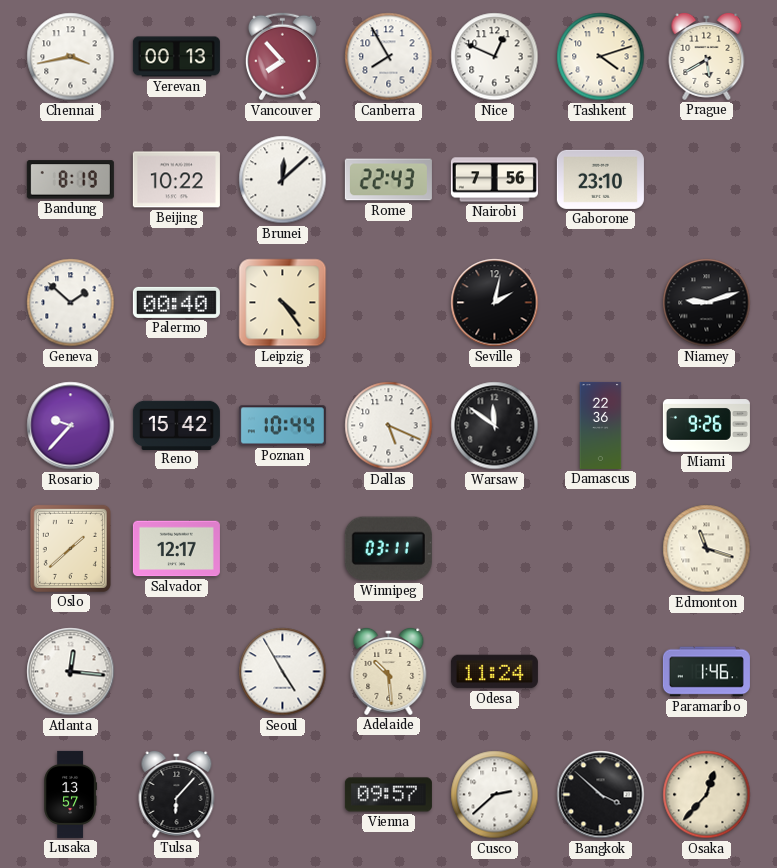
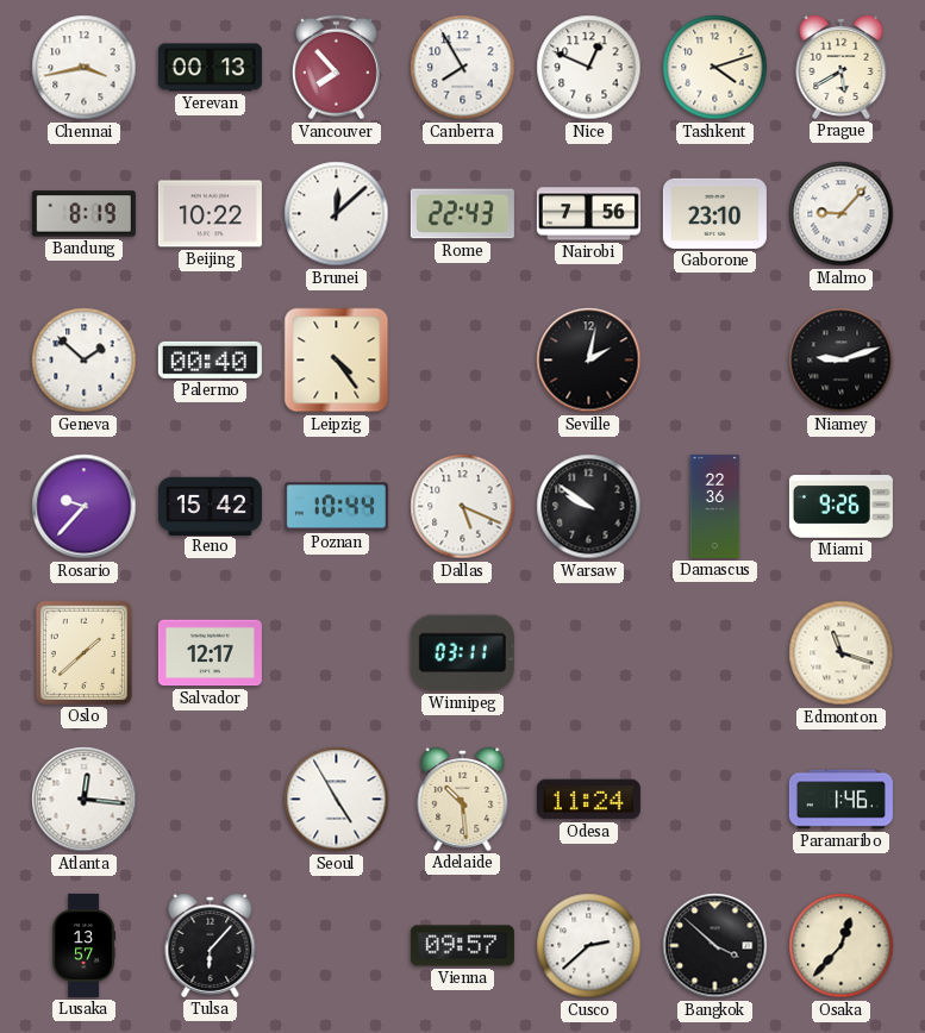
Malmo: none -> 9:07 (842, 214)
Warsaw: 11:51 -> 9:51 (589, 507)
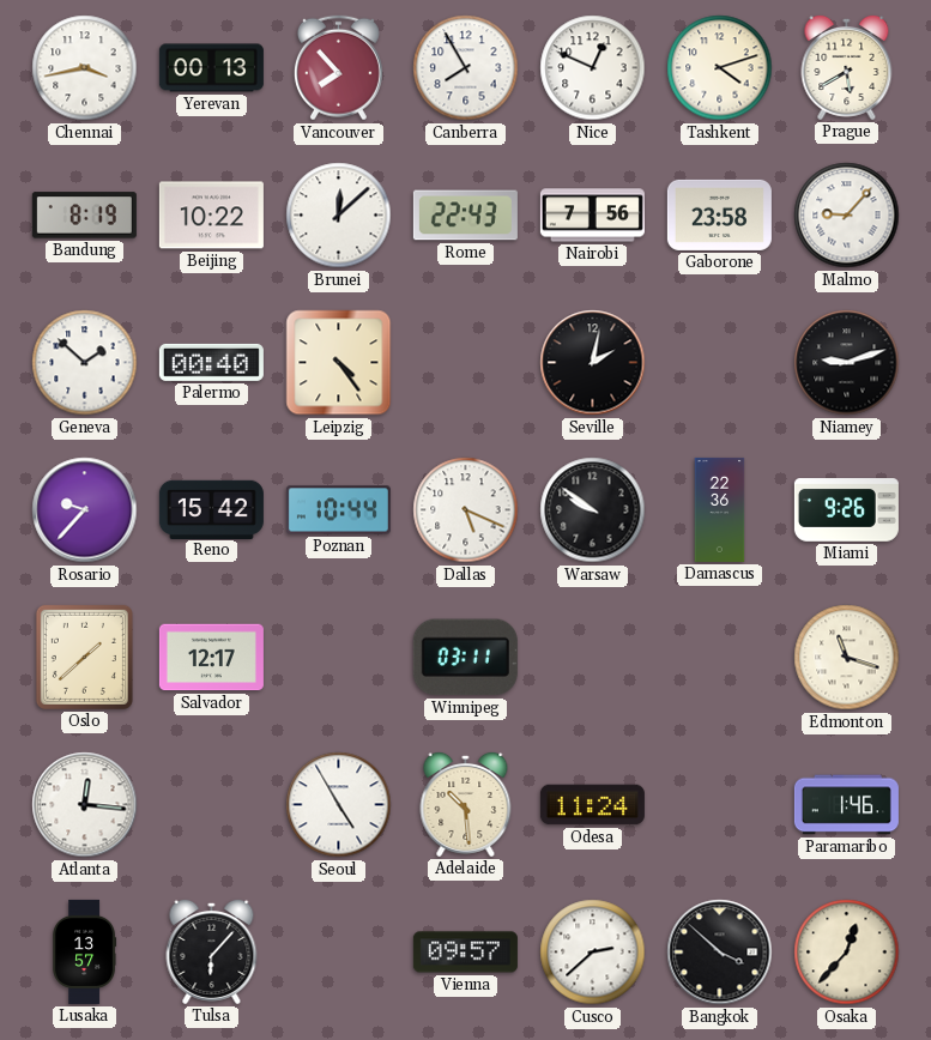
Gaborone: 23:10 -> 23:58 (719, 214)
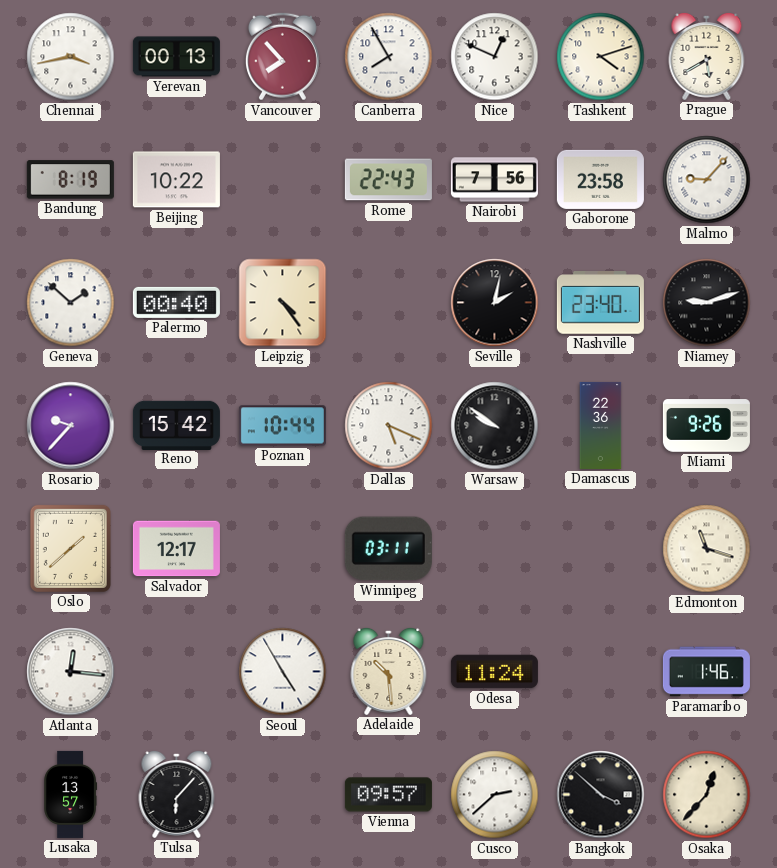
Brunei: 12:08 -> none (339, 216)
Nashville: none -> 23:40 (600, 303)
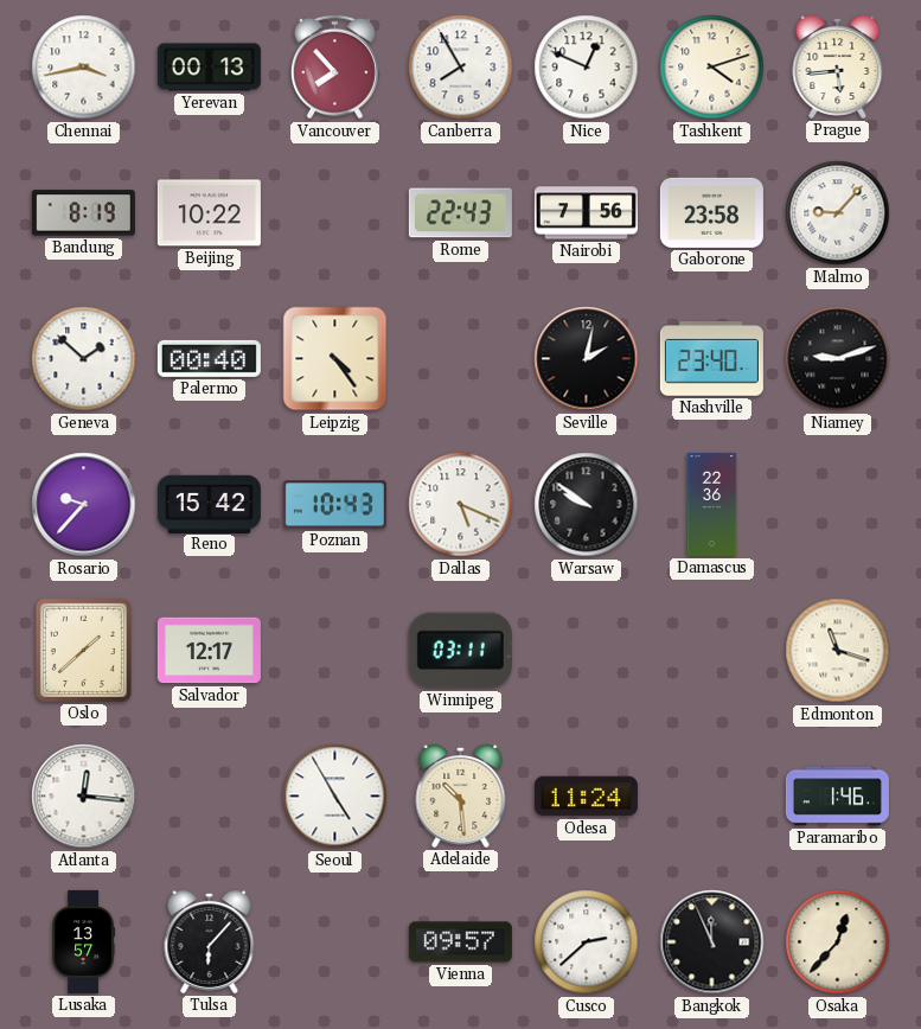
Prague: 5:40 -> 5:44 (838, 66)
Poznan: 10:44 -> 10:43 (334, 505)
Miami: 9:26 -> none (706, 426)
Bangkok: 3:52 -> 11:56 (712, 942)
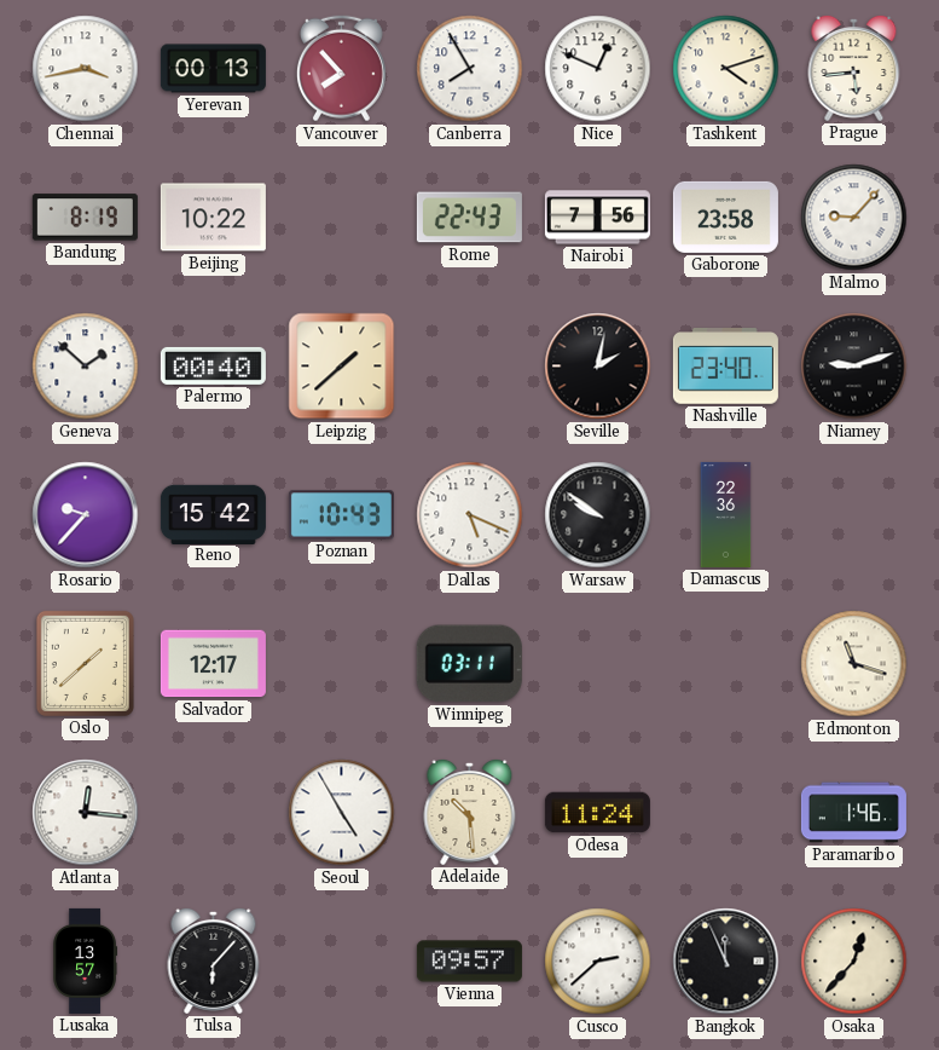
Leipzig: 4:24 -> 1:38 (342, 367)
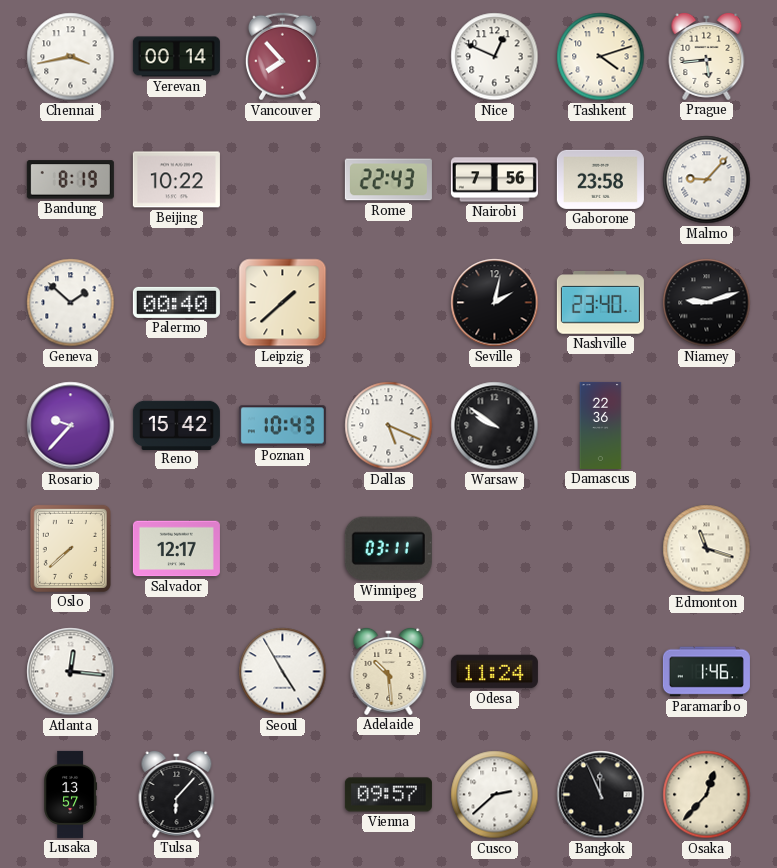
Yerevan: 00:13 -> 00:14 (176, 57)
Canberra: 7:55 -> none (470, 69)
Oslo: 1:38 -> 7:38 (70, 548)
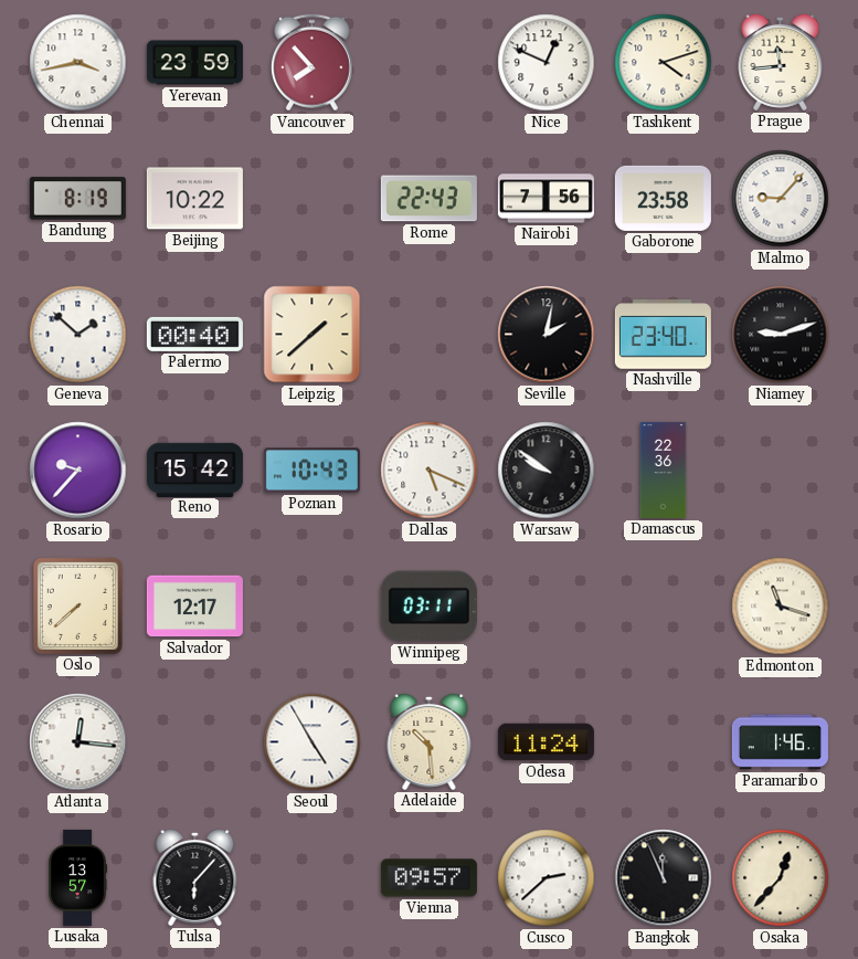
Yerevan: 00:14 -> 23:59 (194, 63)
Prague: 5:44 -> 11:44 (781, 62)
